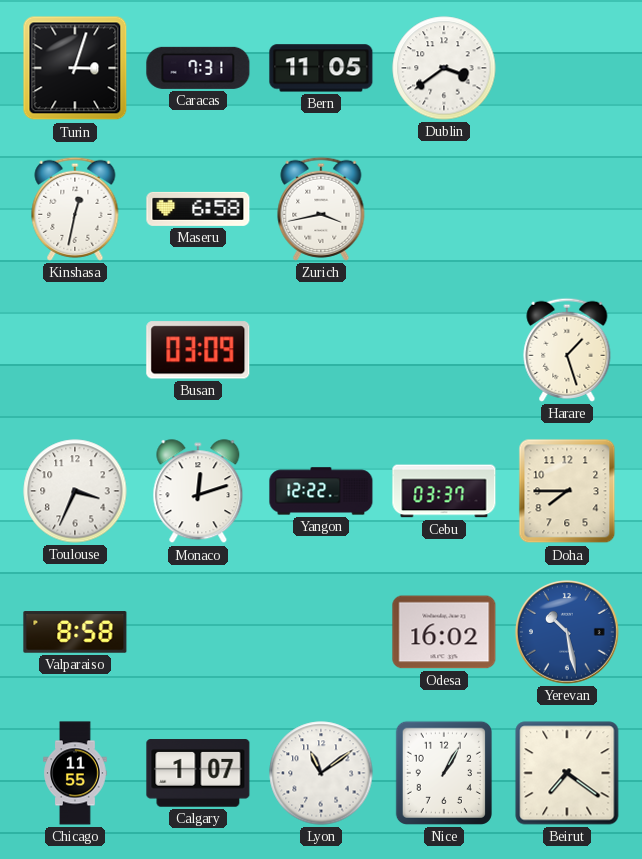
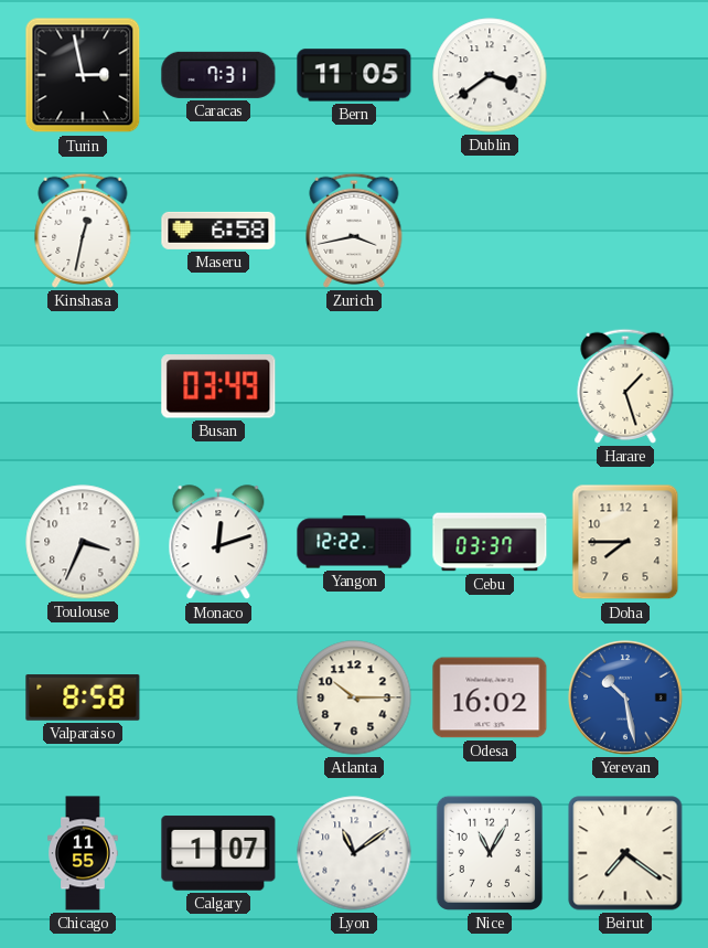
Turin: 3:03 -> 2:58 (83, 75)
Busan: 03:09 -> 03:49 (218, 386)
Atlanta: none -> 10:15 (354, 697)
Nice: 1:05 -> 11:05 (490, 853)
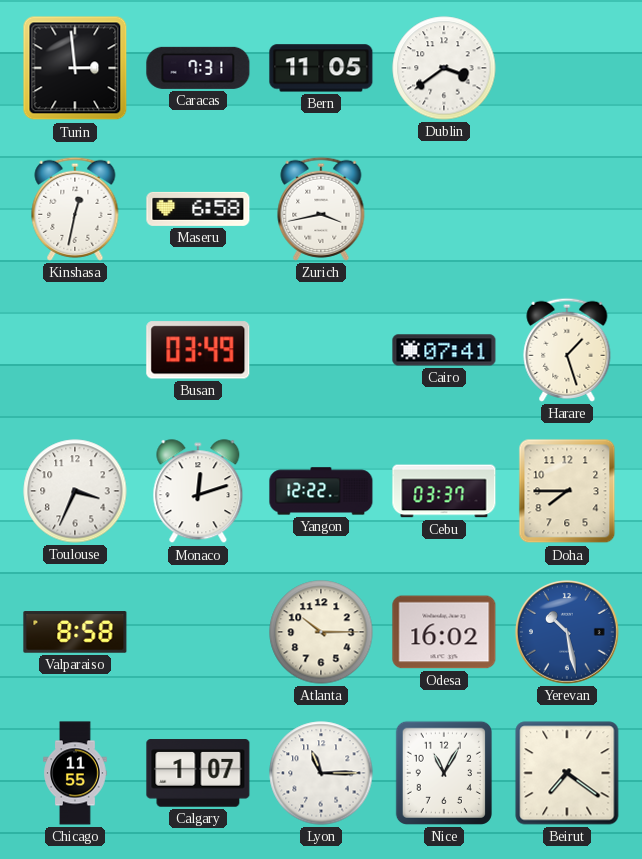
Turin: 2:58 -> 2:59 (75, 68)
Cairo: none -> 07:41 (444, 350)
Lyon: 11:09 -> 11:15 (321, 773)
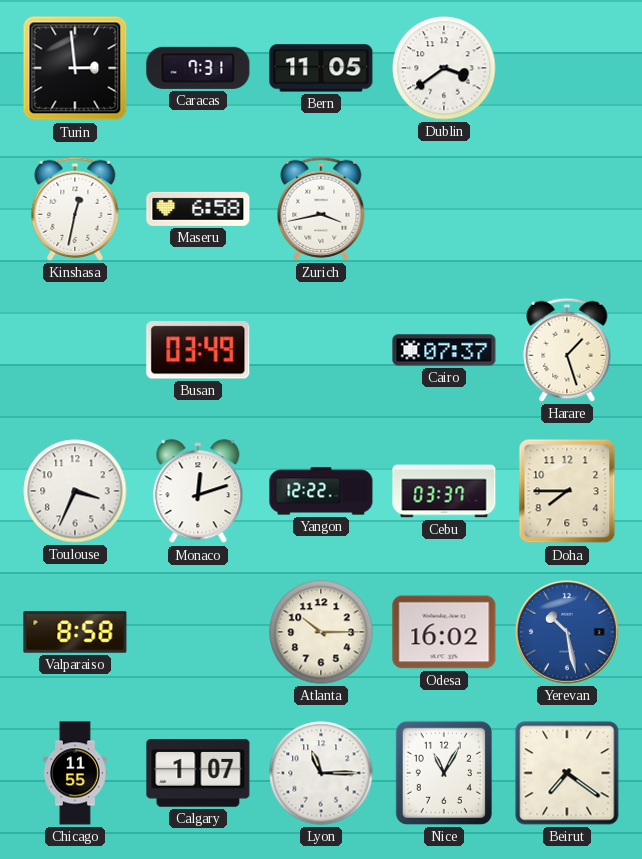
Cairo: 07:41 -> 07:37 (444, 350)
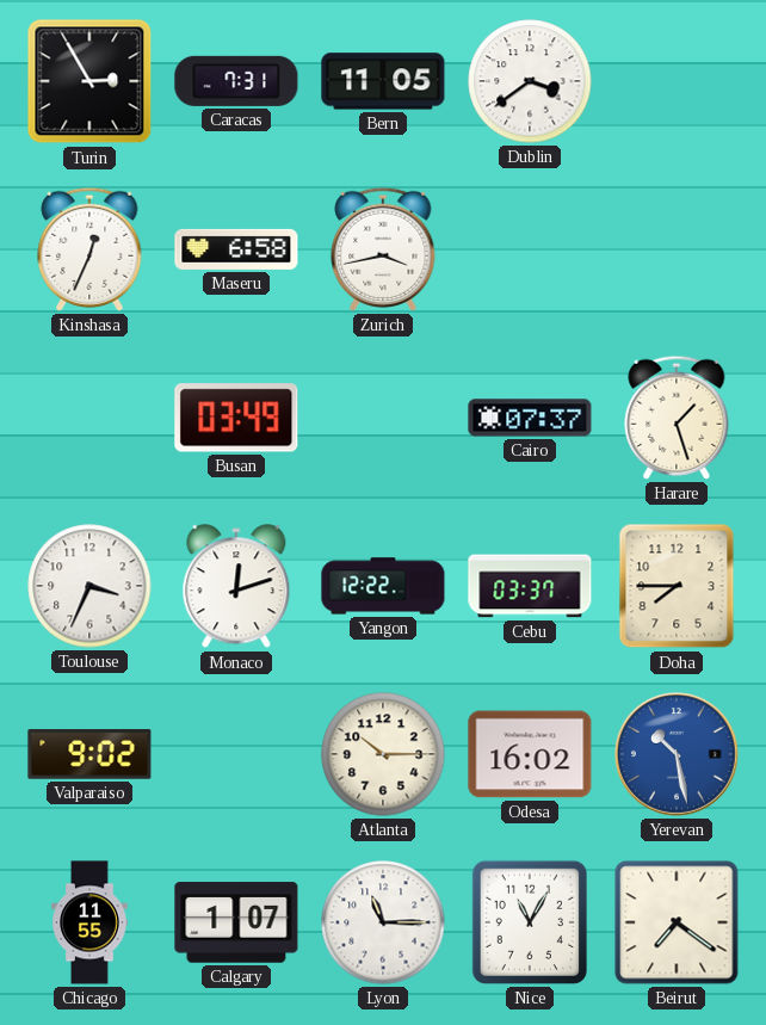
Turin: 2:59 -> 2:55 (89, 81)
Kinshasa: 12:32 -> 12:34 (89, 249)
Valparaiso: 8:58 -> 9:02 (89, 754)
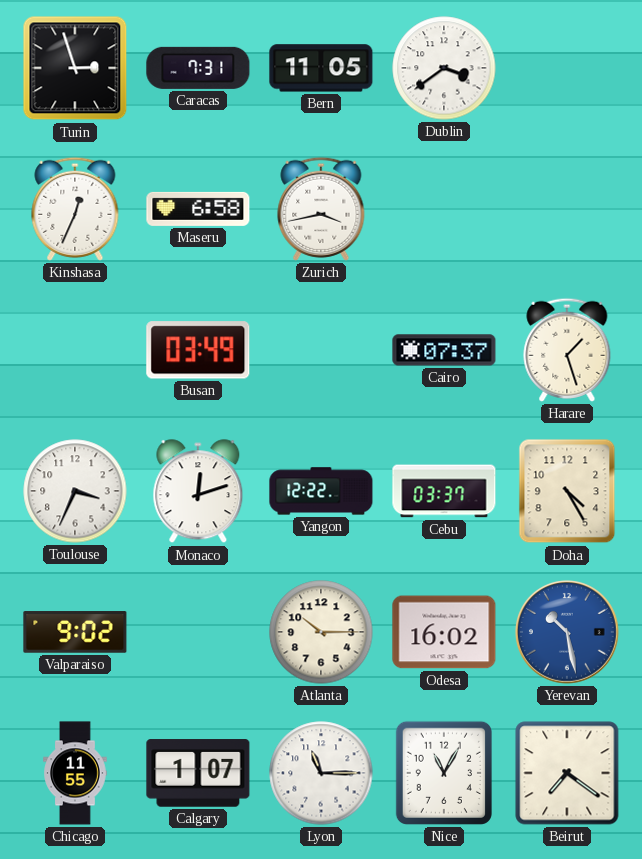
Turin: 2:55 -> 2:57 (75, 68)
Doha: 7:45 -> 4:25 (567, 491)
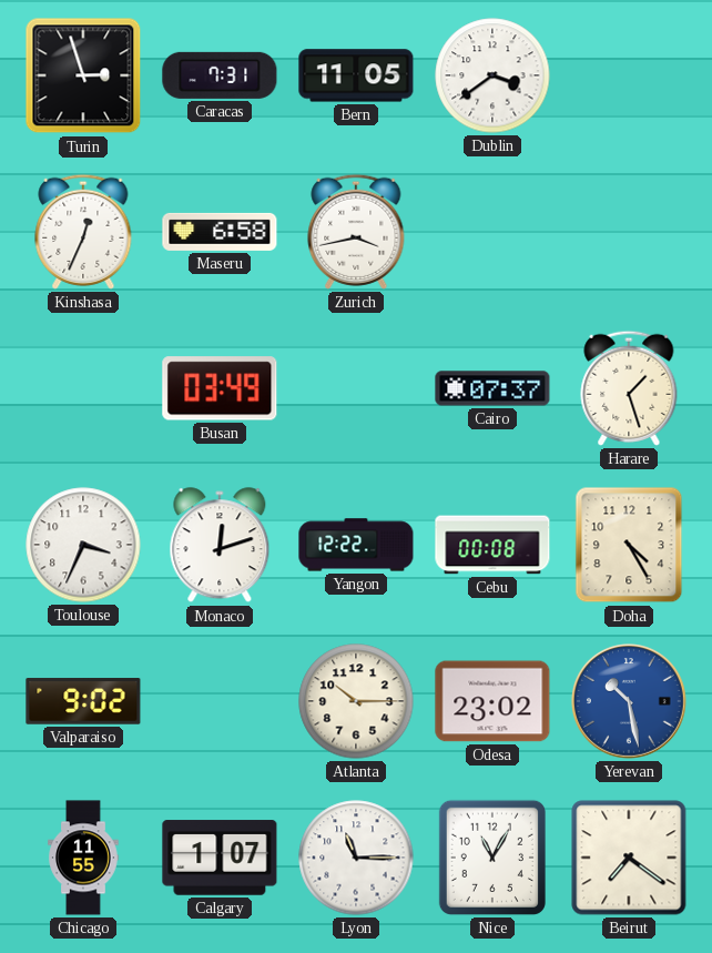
Cebu: 03:37 -> 00:08 (492, 545)
Odesa: 16:02 -> 23:02 (492, 701)
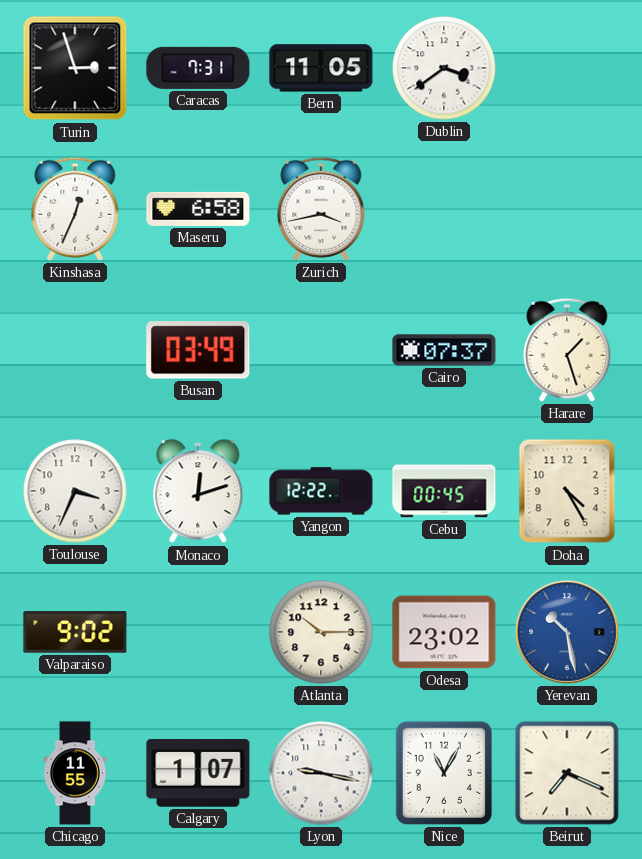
Cebu: 00:08 -> 00:45 (444, 491)
Lyon: 11:15 -> 9:17 (321, 773)
Beirut: 7:21 -> 7:19 (567, 773)
